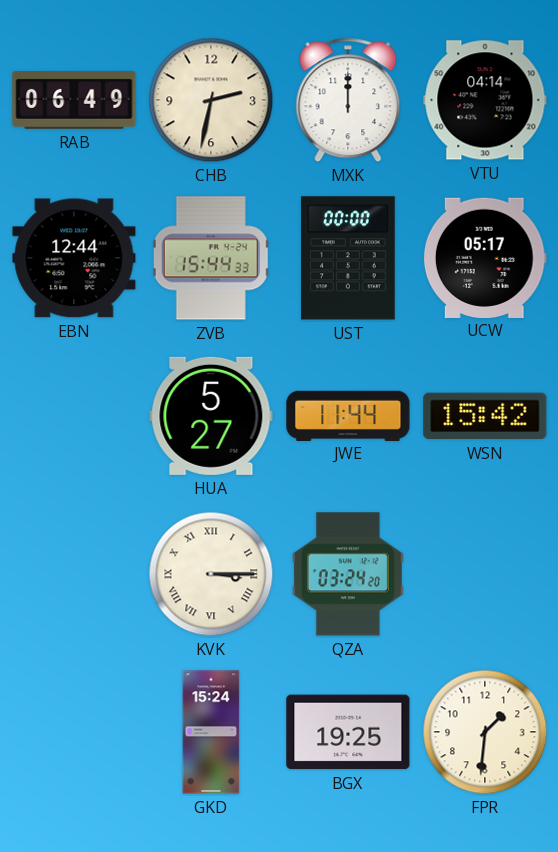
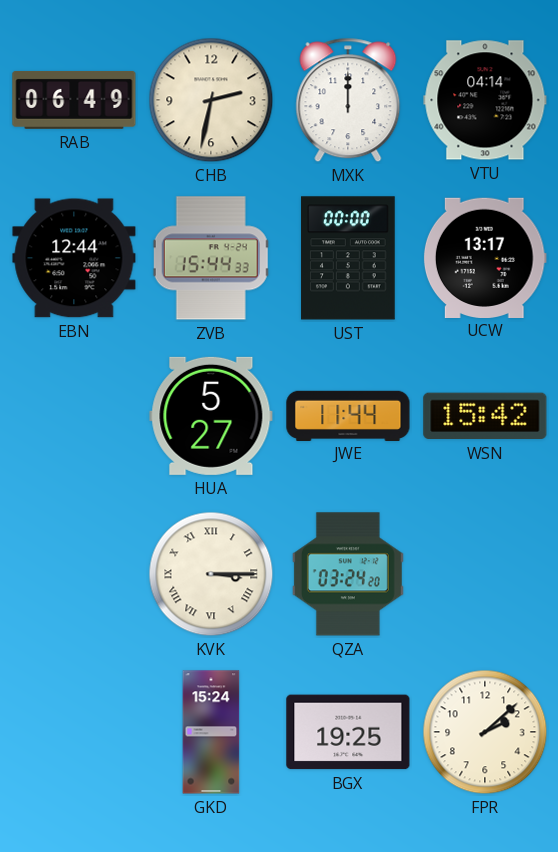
UCW: 05:17 -> 13:17 (485, 257)
FPR: 1:31 -> 2:08 (485, 732)
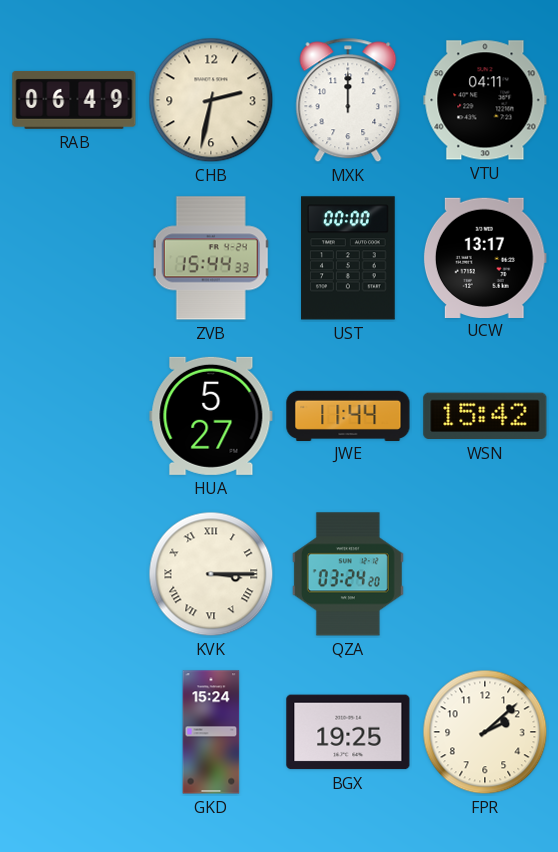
VTU: 04:14 -> 04:11 (485, 100)
EBN: 12:44 -> none (74, 258)
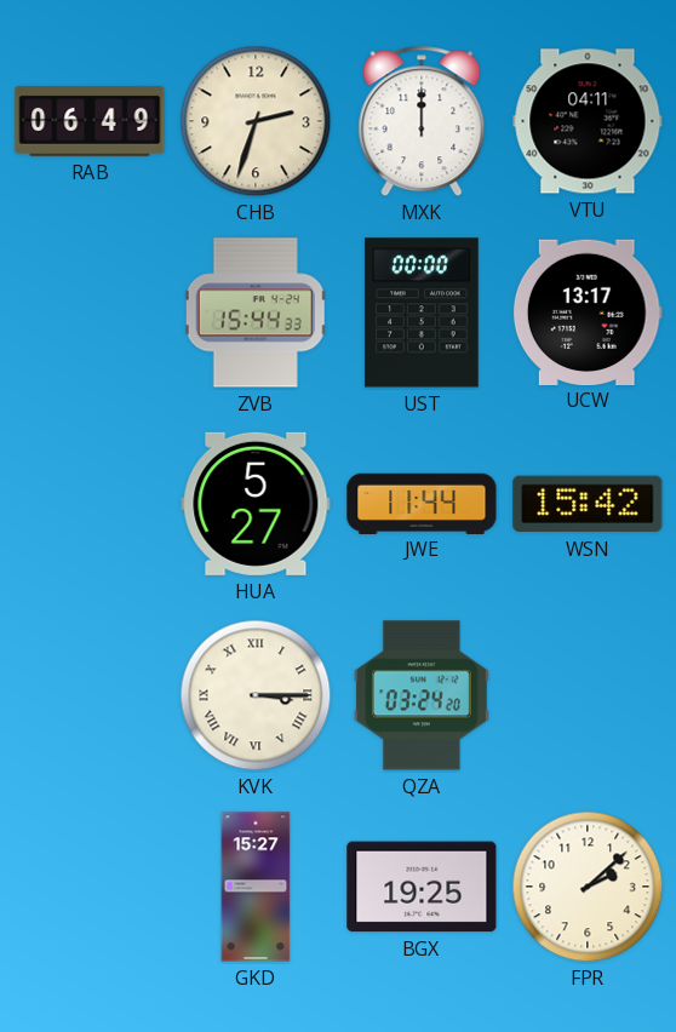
CHB: 2:32 -> 2:33 (256, 121)
GKD: 15:24 -> 15:27 (256, 887)
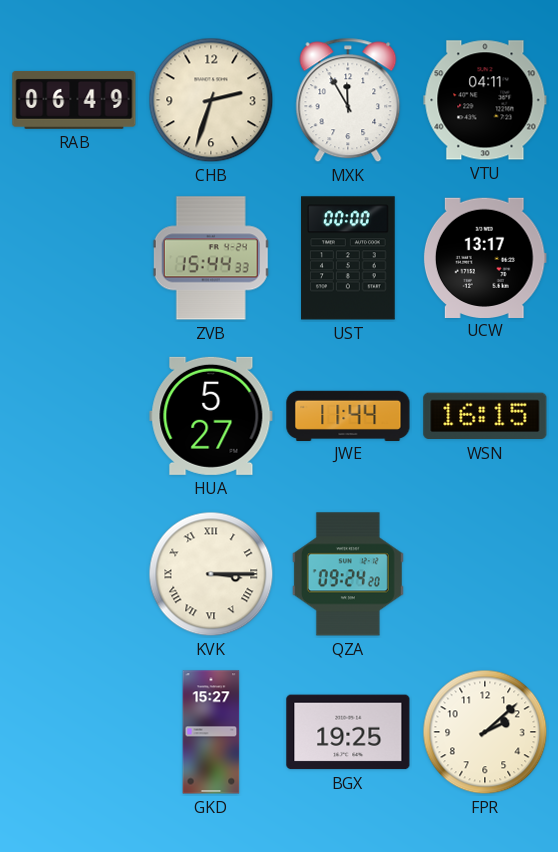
MXK: 12:00 -> 11:55 (348, 100)
WSN: 15:42 -> 16:15 (485, 416)
QZA: 03:24 -> 09:24 (348, 574)
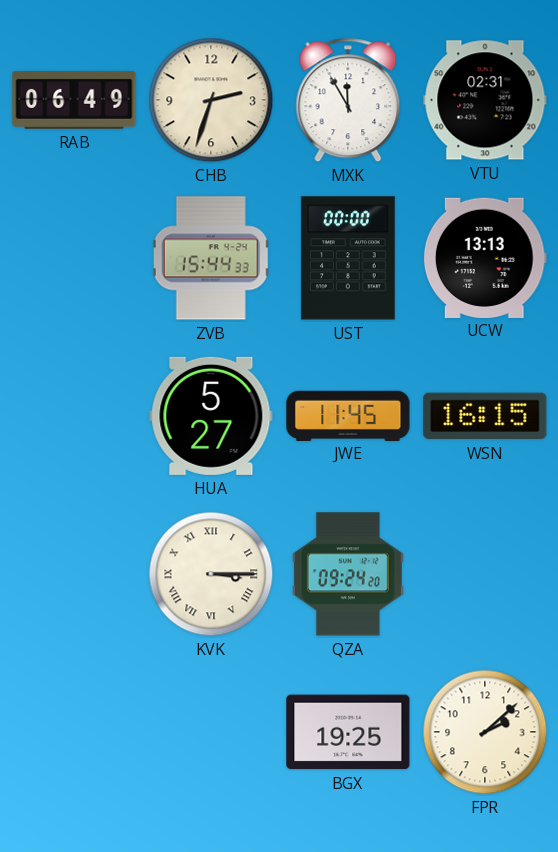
VTU: 04:11 -> 02:31 (485, 100)
UCW: 13:17 -> 13:13 (485, 257)
JWE: 11:44 -> 11:45 (348, 415)
GKD: 15:27 -> none (211, 732)
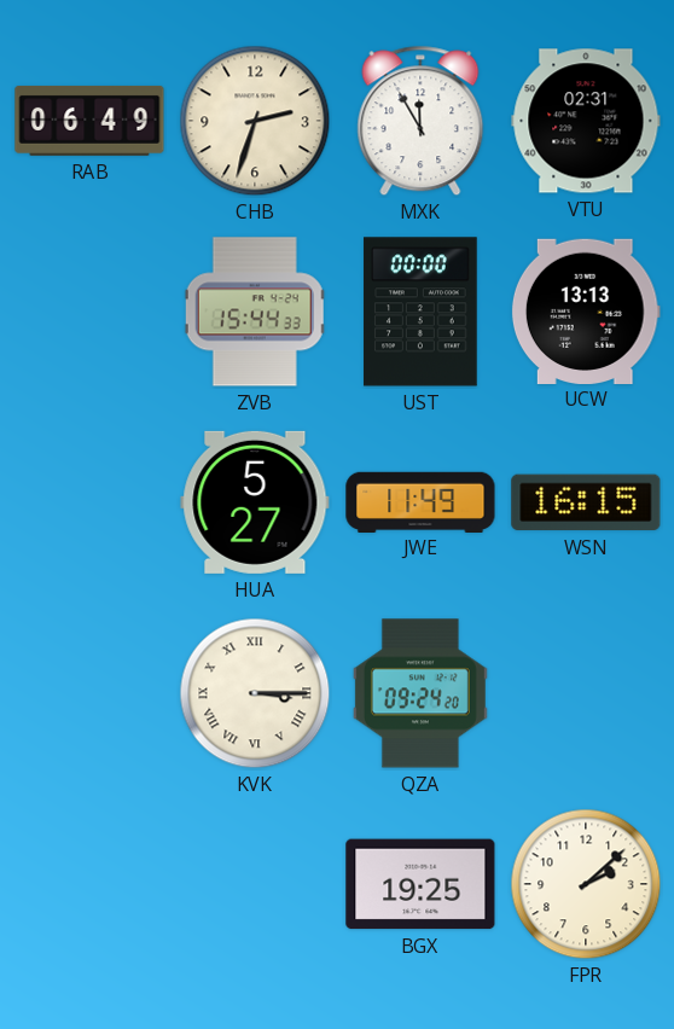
JWE: 11:45 -> 11:49 (420, 501)
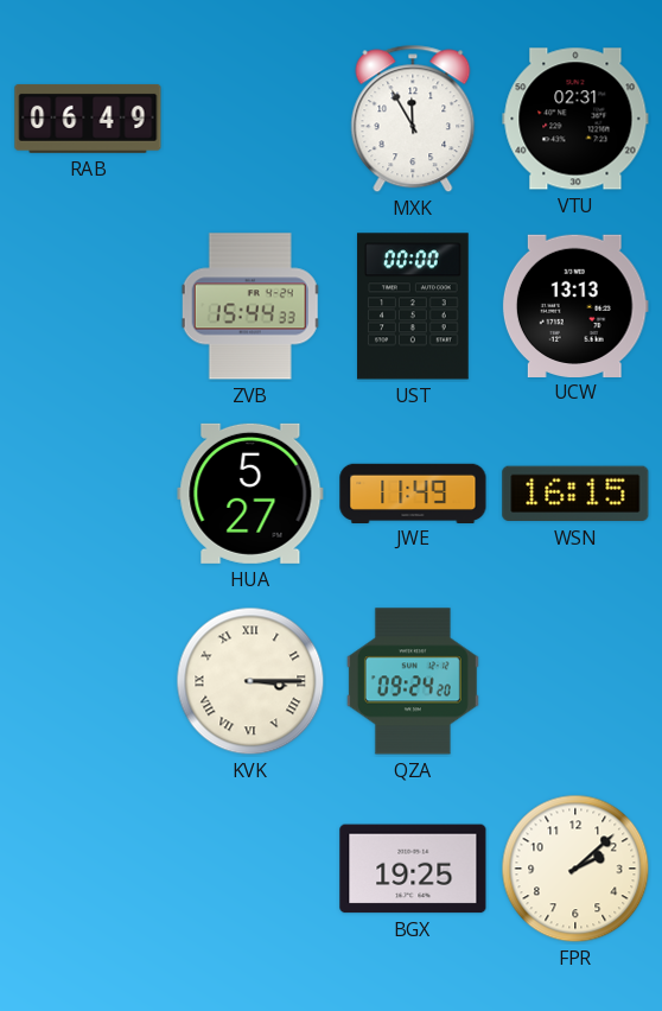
CHB: 2:33 -> none (255, 121)
